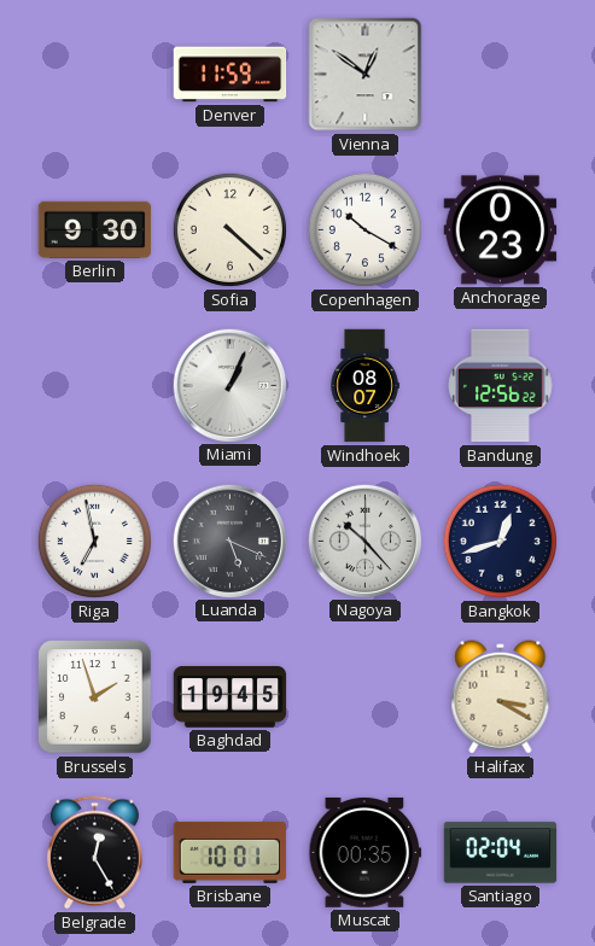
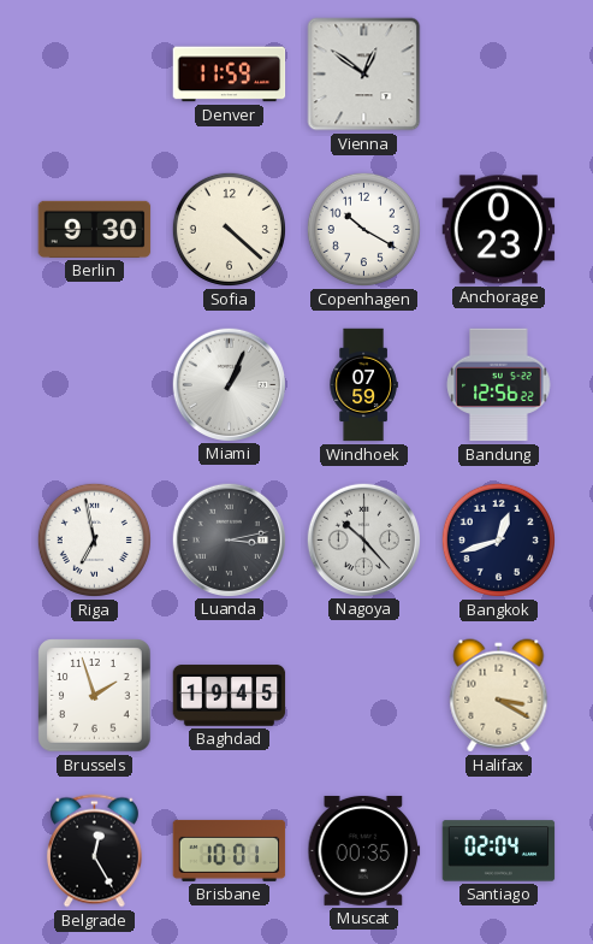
Windhoek: 08:07 -> 07:59 (363, 385)
Luanda: 5:19 -> 3:13 (229, 539)
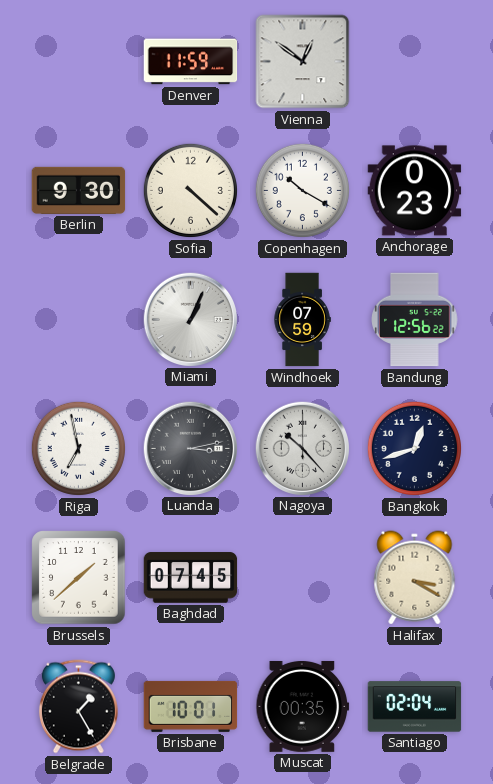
Brussels: 1:57 -> 1:38 (79, 578)
Baghdad: 19:45 -> 07:45 (191, 578)
Belgrade: 12:25 -> 1:25 (78, 707)
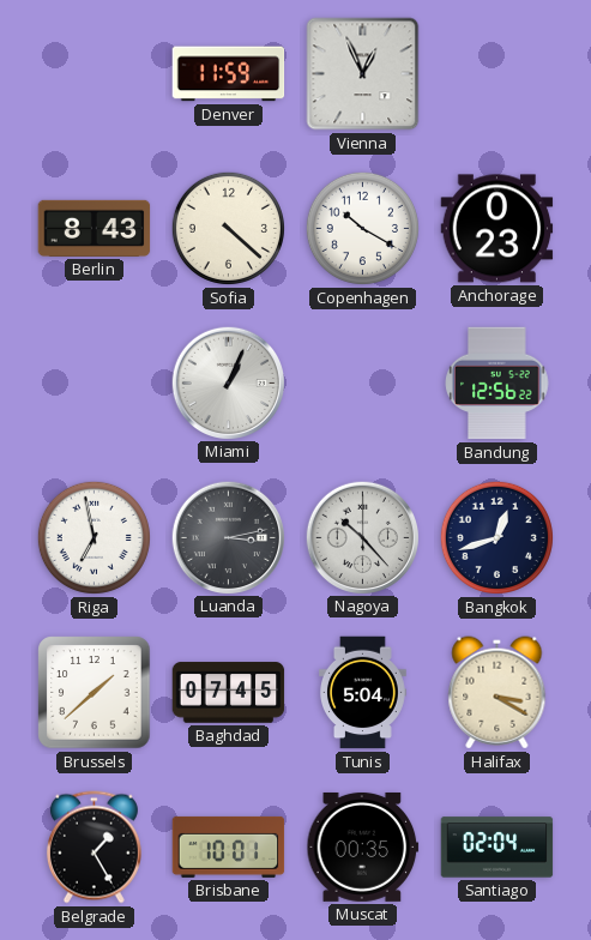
Vienna: 12:51 -> 12:56 (363, 74)
Berlin: 9:30 -> 8:43 (95, 228)
Windhoek: 07:59 -> none (302, 320)
Tunis: none -> 5:04 (363, 693)
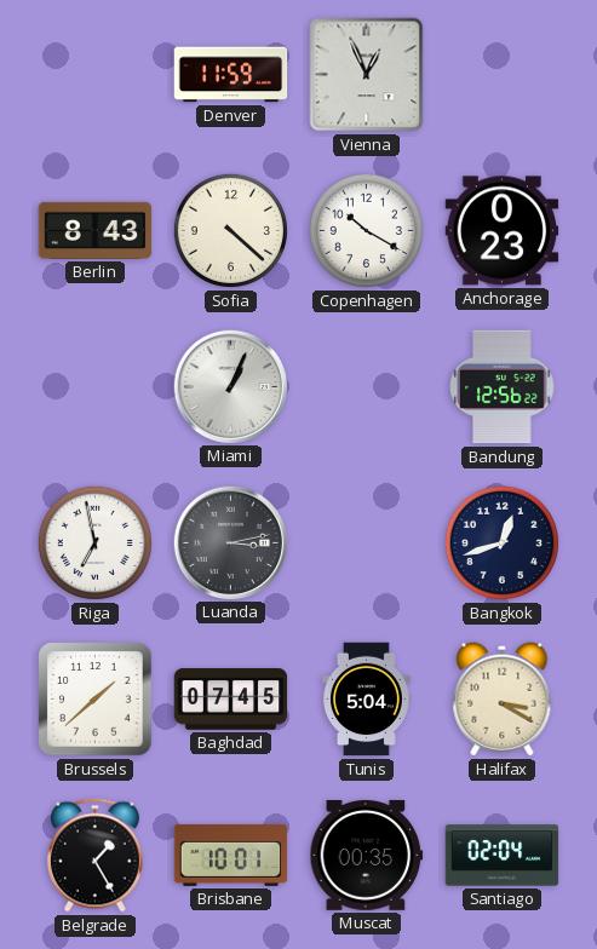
Nagoya: 10:23 -> none (362, 537)
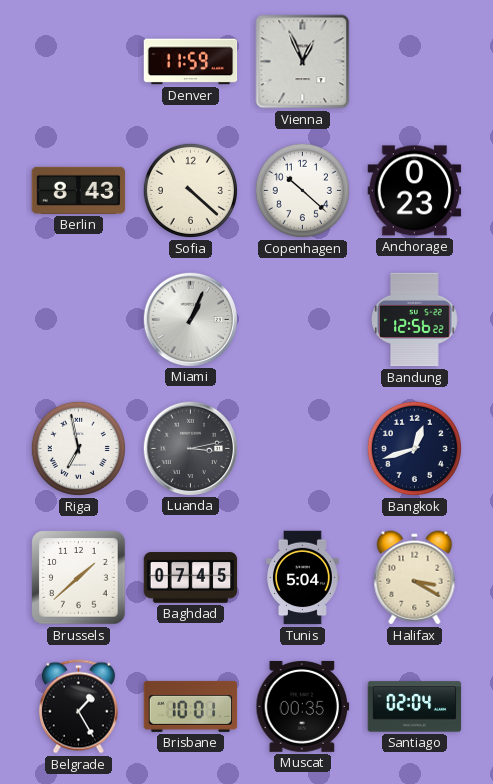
Copenhagen: 10:20 -> 10:22 (302, 190)
